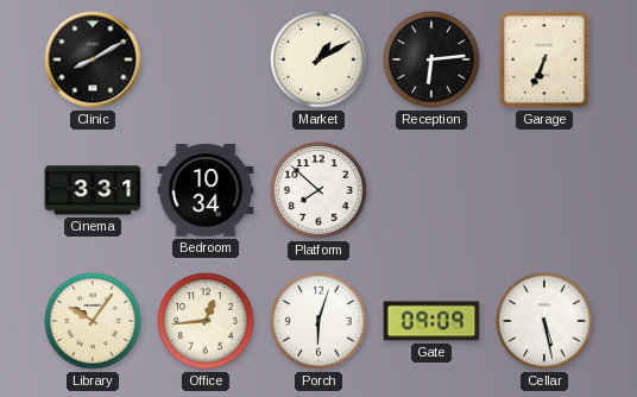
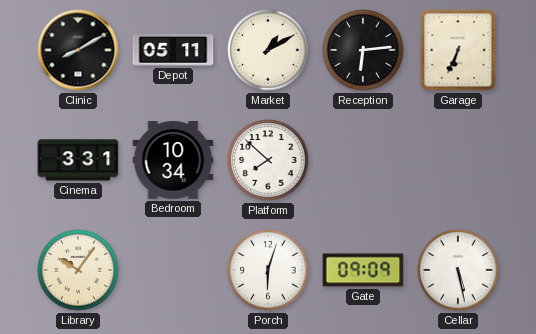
Depot: none -> 05:11 (173, 50)
Office: 12:44 -> none (206, 321)
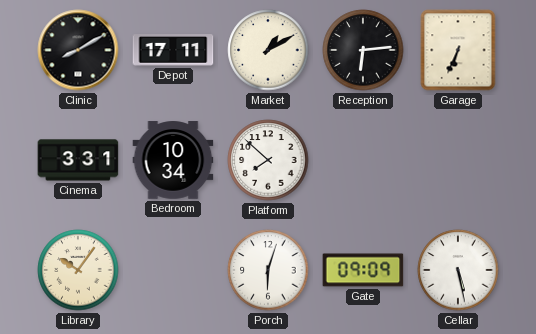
Depot: 05:11 -> 17:11 (173, 50)
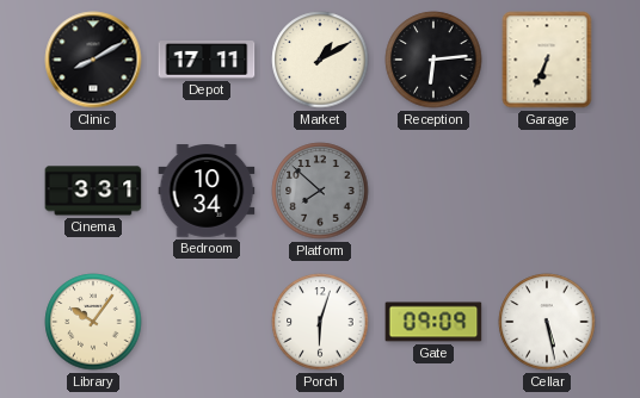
Platform dial: white -> grey (320, 191)
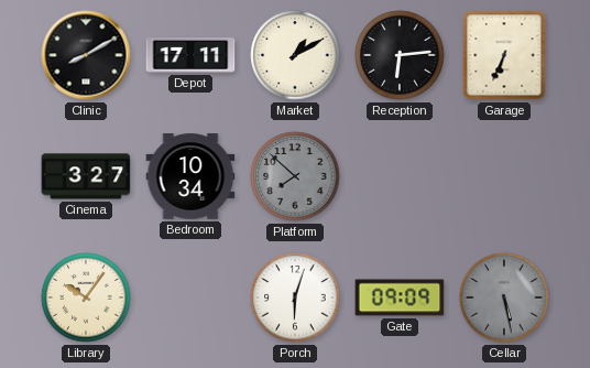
Cinema: 3:31 -> 3:27 (86, 176)
Cellar dial: white -> grey (504, 297)
